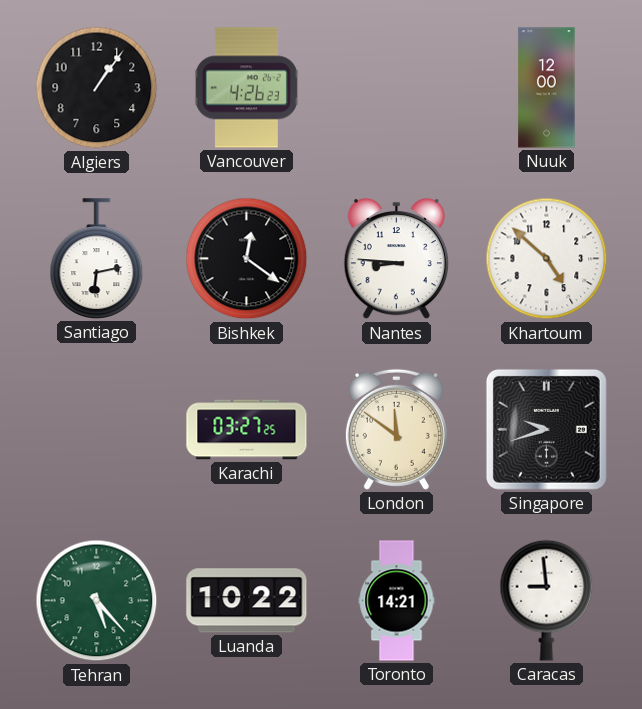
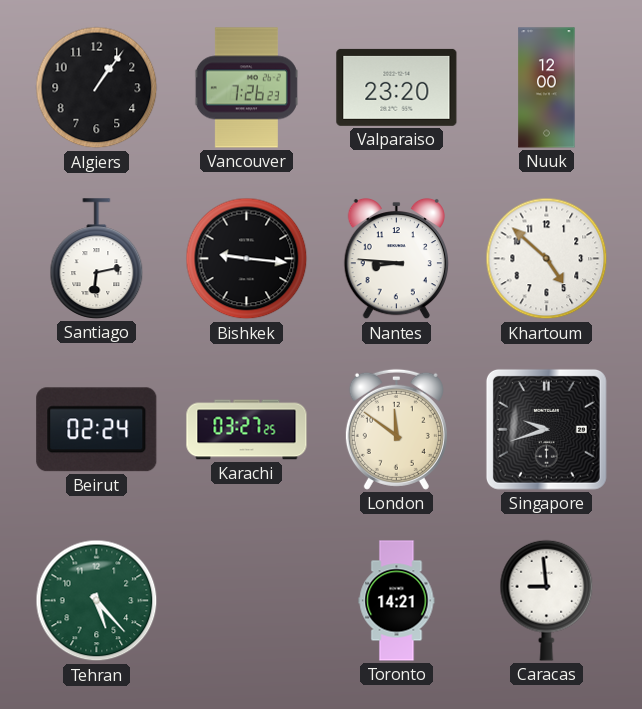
Vancouver: 4:26 -> 7:26 (246, 88)
Valparaiso: none -> 23:20 (397, 87)
Bishkek: 12:21 -> 9:16 (247, 259)
Beirut: none -> 02:24 (97, 430)
Luanda: 10:22 -> none (247, 601)
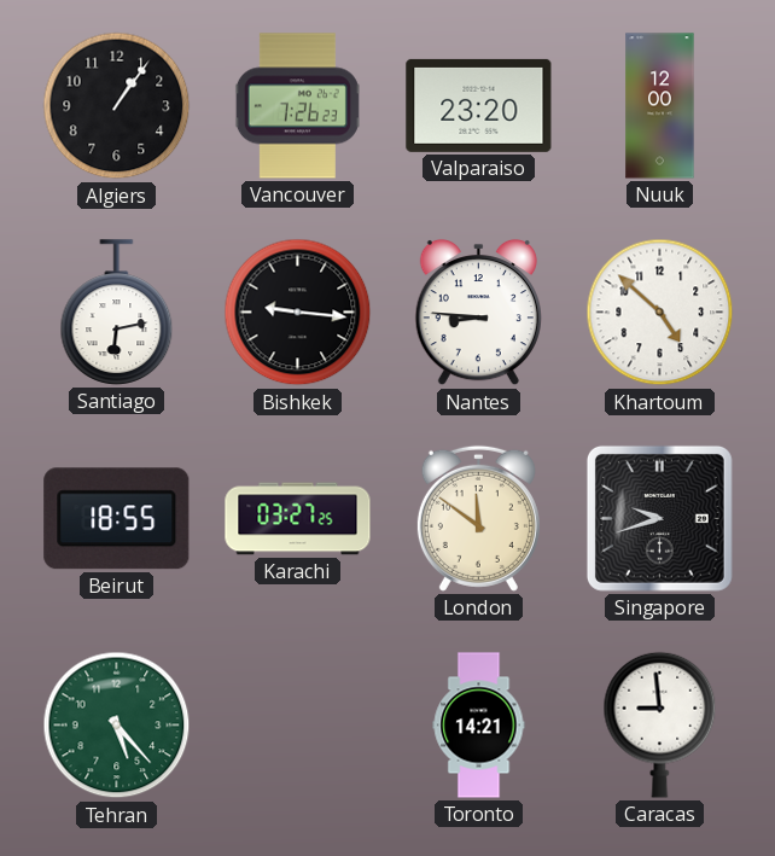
Beirut: 02:24 -> 18:55 (117, 519)
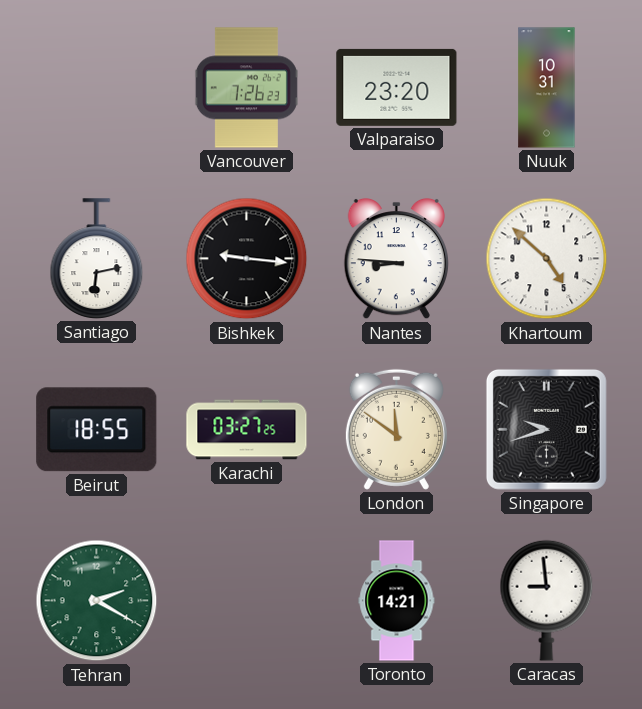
Algiers: 1:06 -> none (117, 106)
Nuuk: 12:00 -> 10:31 (547, 88)
Tehran: 5:23 -> 2:20 (97, 601)
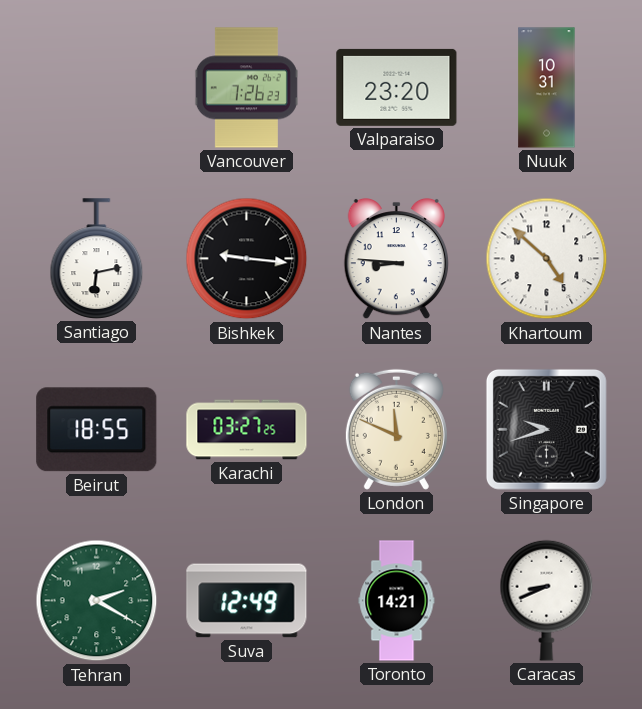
London: 11:51 -> 11:49 (396, 429)
Suva: none -> 12:49 (247, 601)
Caracas: 8:59 -> 8:41 (547, 600)
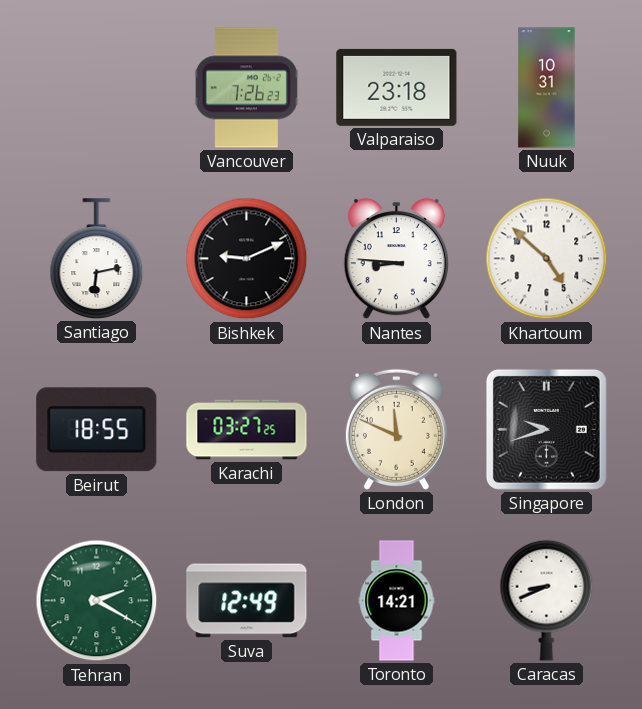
Valparaiso: 23:20 -> 23:18 (397, 87)
Bishkek: 9:16 -> 9:11 (247, 259)
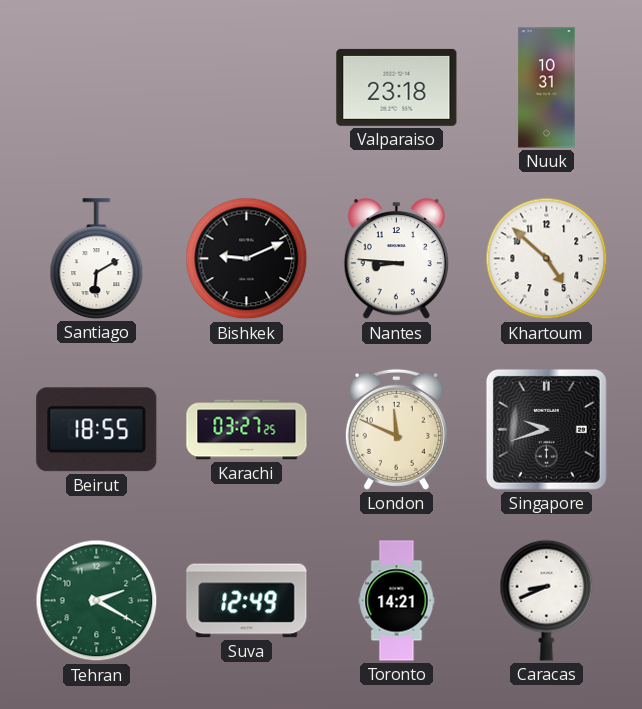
Vancouver: 7:26 -> none (246, 88)
Santiago: 6:13 -> 6:10 (97, 259)
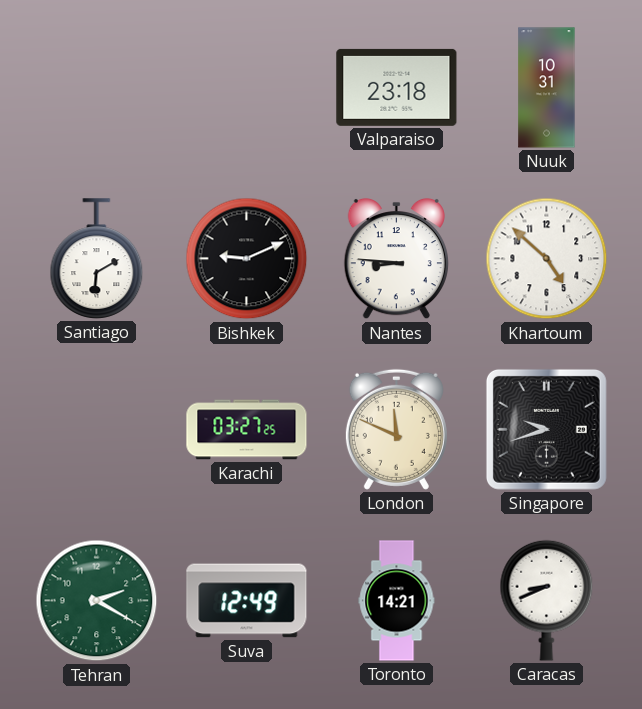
Beirut: 18:55 -> none (97, 430)
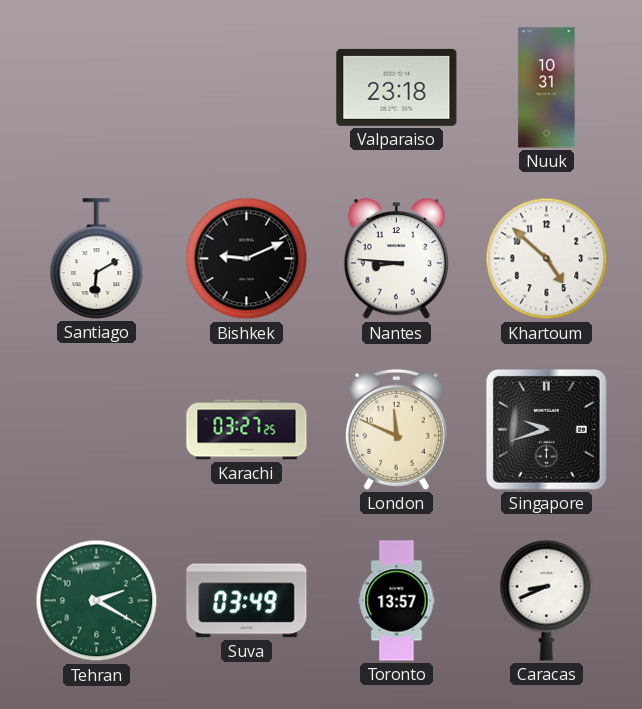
Suva: 12:49 -> 03:49 (247, 601)
Toronto: 14:21 -> 13:57 (397, 601)
